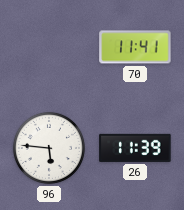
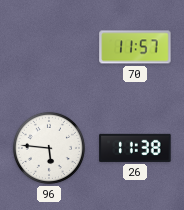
70: 11:41 -> 11:57 (135, 47)
26: 11:39 -> 11:38 (135, 148)
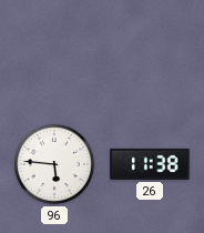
70: 11:57 -> none (135, 47)
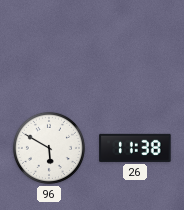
96: 5:46 -> 5:50 (49, 148)
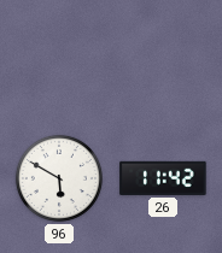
26: 11:38 -> 11:42 (163, 178)
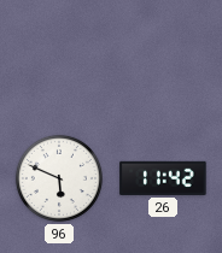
96: 5:50 -> 5:49 (59, 178)
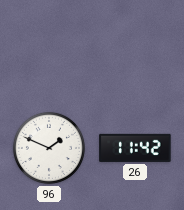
96: 5:49 -> 1:49 (49, 148)
